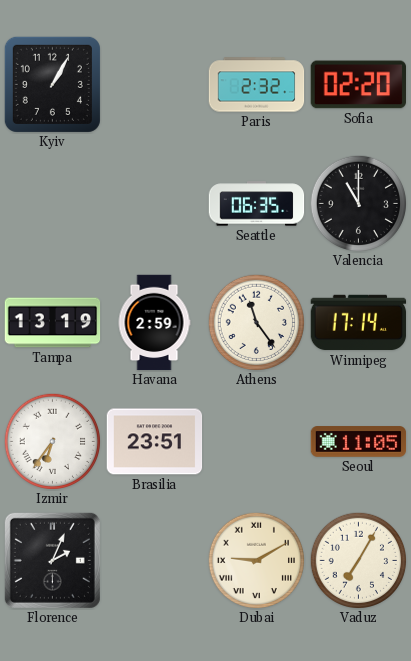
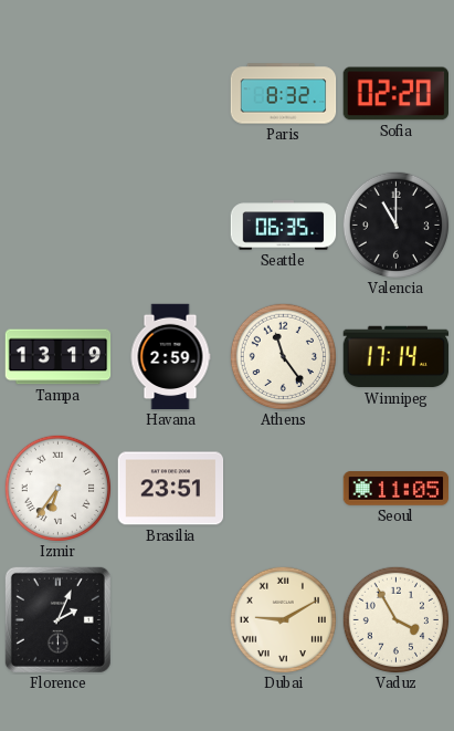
Kyiv: 1:05 -> none (52, 84)
Paris: 2:32 -> 8:32 (284, 94)
Vaduz: 7:05 -> 3:55 (395, 619)
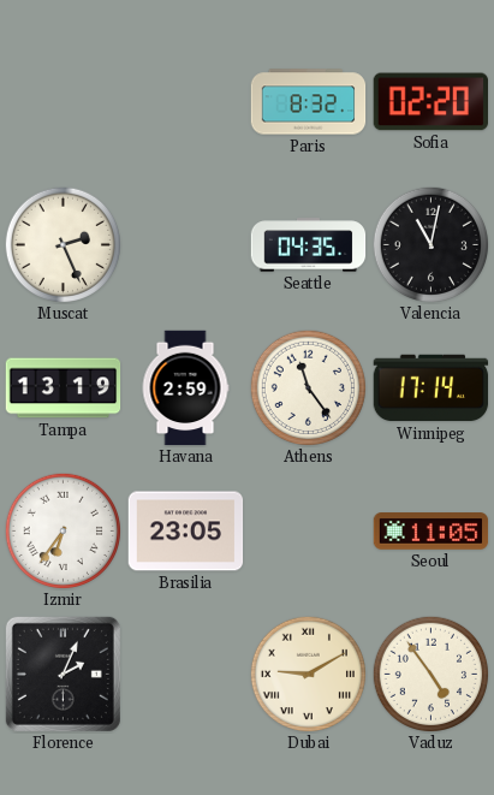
Muscat: none -> 2:26 (63, 244)
Seattle: 06:35 -> 04:35 (309, 245)
Valencia: 11:00 -> 11:02 (430, 244)
Brasilia: 23:51 -> 23:05 (186, 532)
Vaduz: 3:55 -> 4:54 (430, 674)
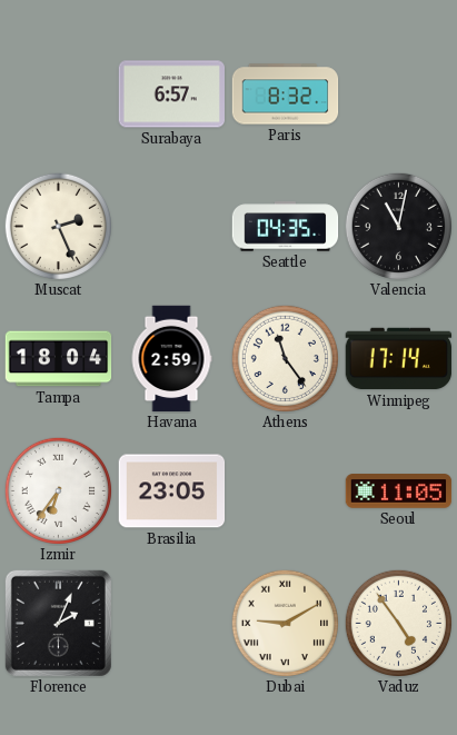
Surabaya: none -> 6:57 (171, 95)
Sofia: 02:20 -> none (430, 102)
Tampa: 13:19 -> 18:04 (59, 359)
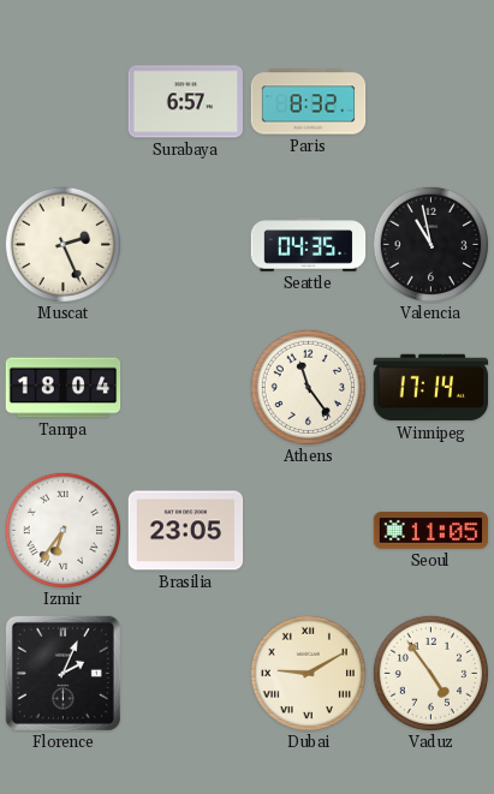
Valencia: 11:02 -> 10:58 (430, 244)
Havana: 2:59 -> none (171, 359)
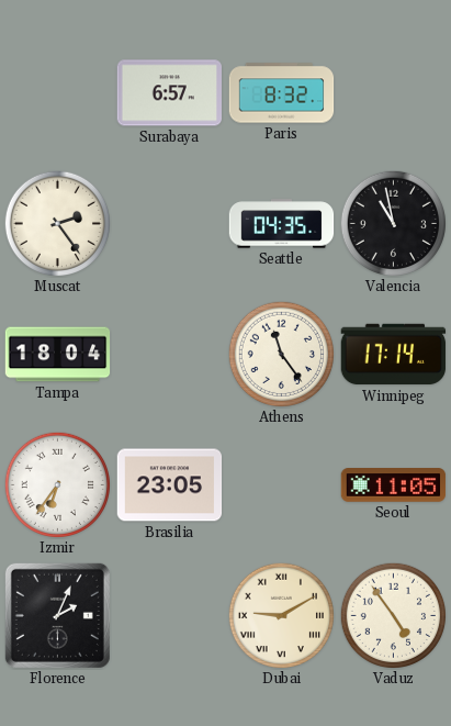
Muscat: 2:26 -> 2:24 (57, 223)
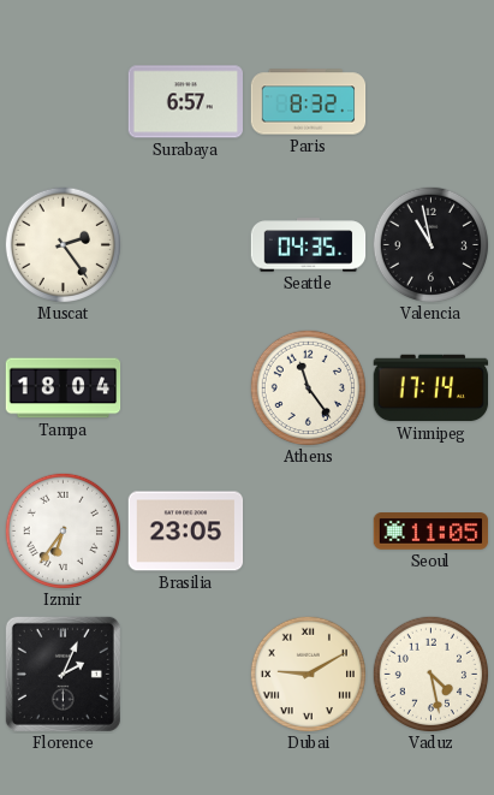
Vaduz: 4:54 -> 4:28 (430, 674)
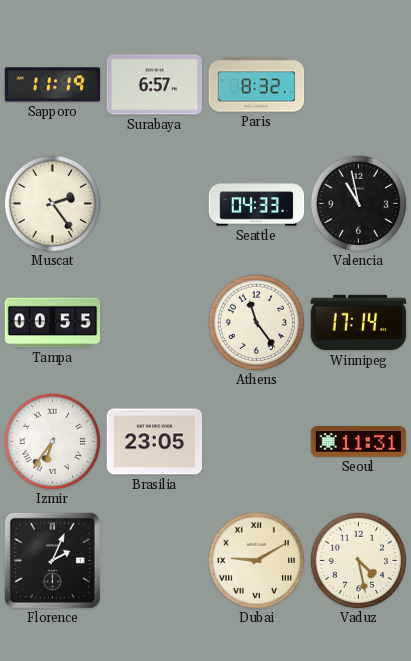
Sapporo: none -> 11:19 (53, 85)
Seattle: 04:35 -> 04:33 (257, 204)
Tampa: 18:04 -> 00:55 (53, 323)
Seoul: 11:05 -> 11:31 (359, 442)
